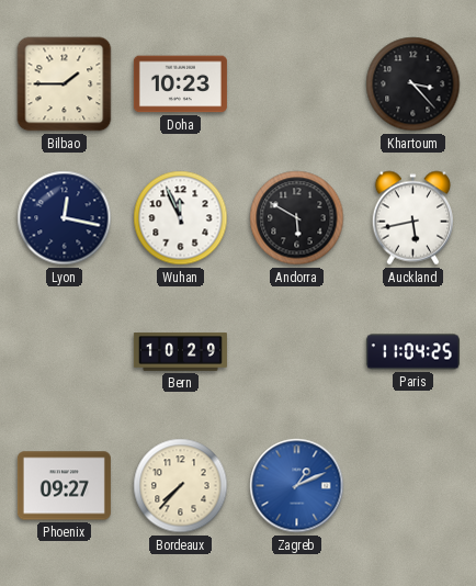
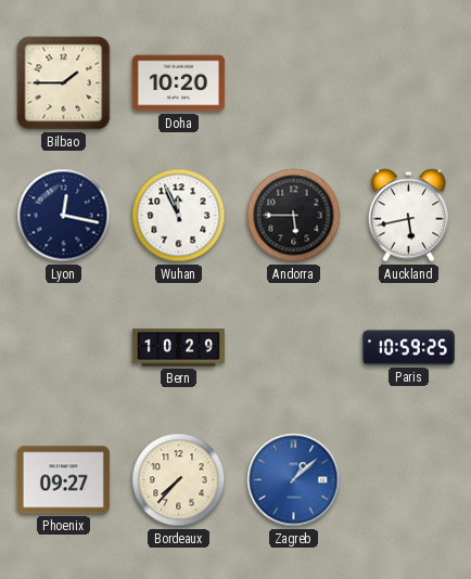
Doha: 10:23 -> 10:20 (178, 83)
Khartoum: 3:23 -> none (413, 84)
Andorra: 5:50 -> 5:45 (294, 216)
Paris: 11:04 -> 10:59 (408, 348)
Zagreb: 1:11 -> 1:08 (294, 480)
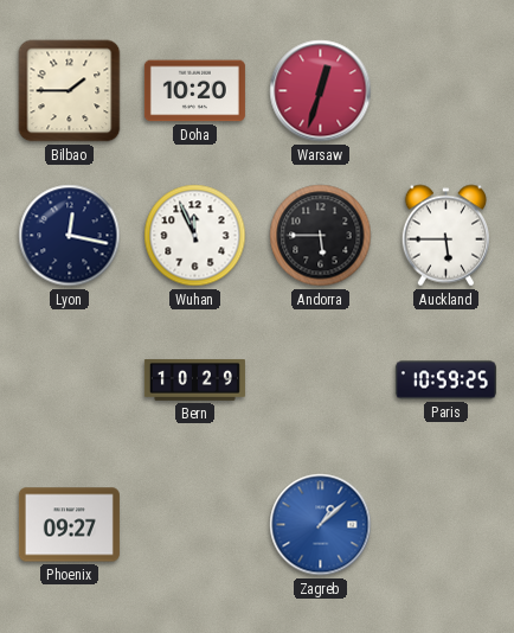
Warsaw: none -> 12:33 (321, 91)
Auckland: 5:43 -> 5:45 (445, 236)
Bordeaux: 7:37 -> none (179, 480)
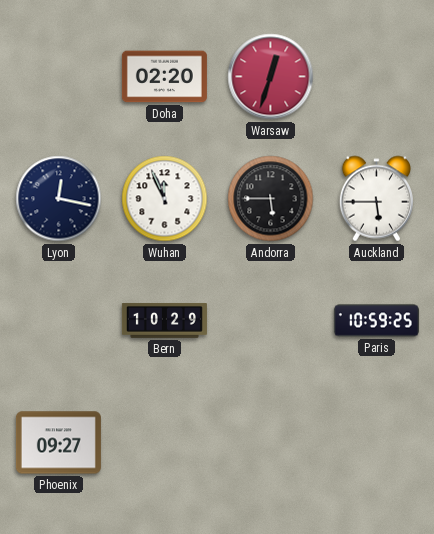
Bilbao: 1:45 -> none (70, 91)
Doha: 10:20 -> 02:20 (164, 77)
Zagreb: 1:08 -> none (321, 525)
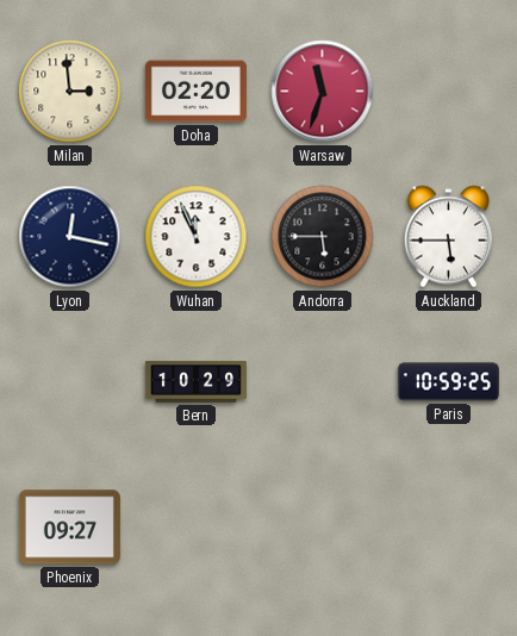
Milan: none -> 2:59 (70, 92)
Warsaw: 12:33 -> 11:33 (323, 92)
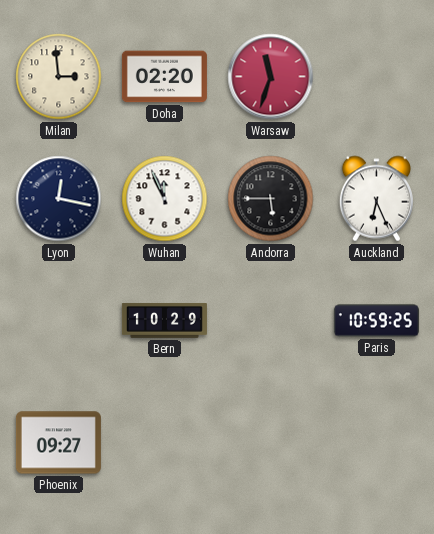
Auckland: 5:45 -> 6:26 (376, 199)
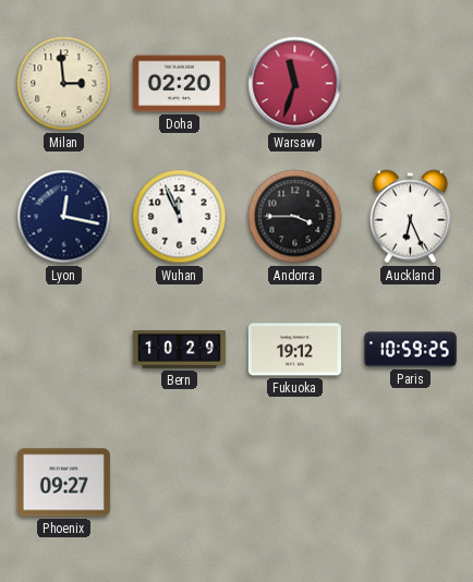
Andorra: 5:45 -> 3:45 (295, 217)
Fukuoka: none -> 19:12 (294, 350)
